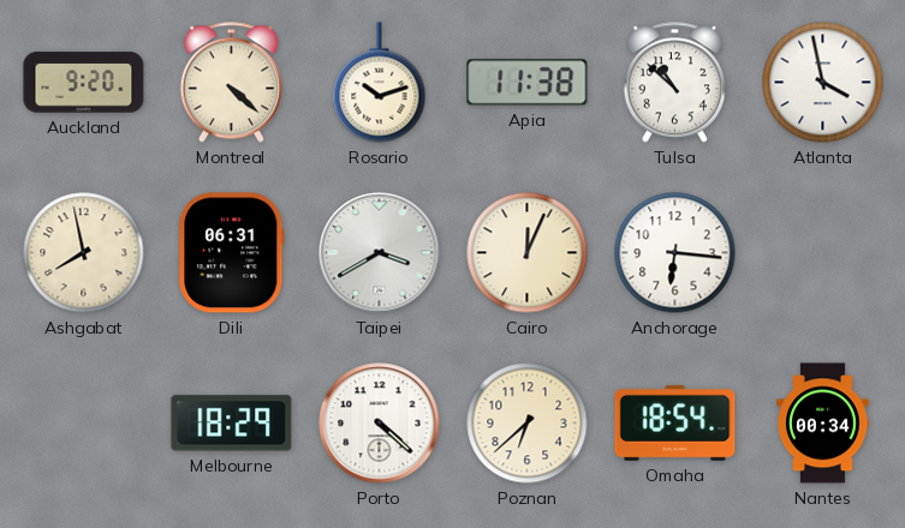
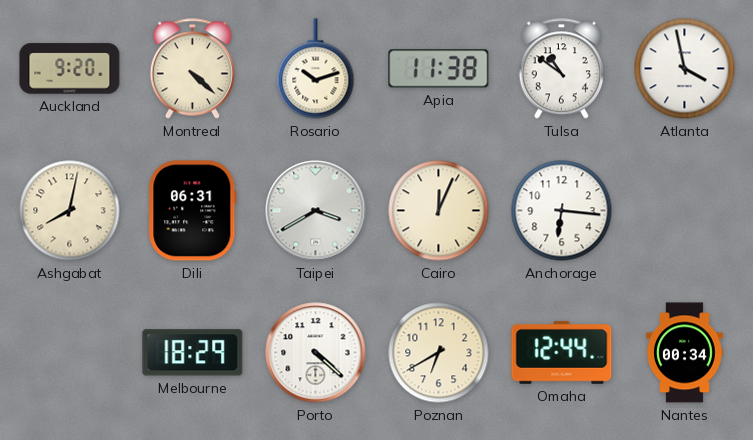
Tulsa: 10:52 -> 10:51 (561, 69)
Ashgabat: 7:58 -> 8:02 (70, 211)
Poznan: 6:38 -> 6:40 (439, 353)
Omaha: 18:54 -> 12:44 (562, 352)
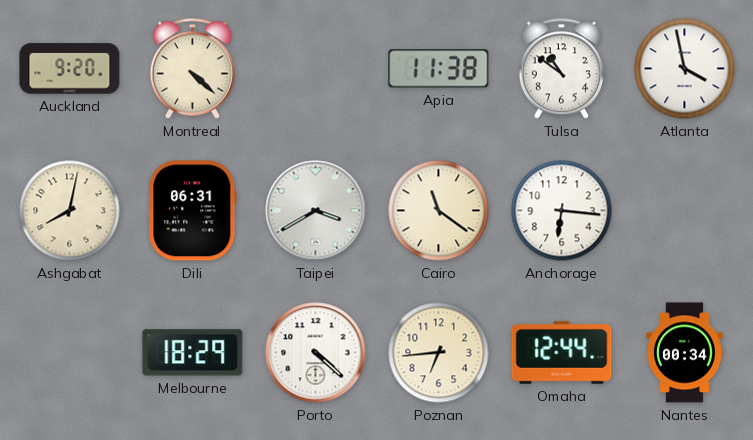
Rosario: 10:12 -> none (316, 69)
Cairo: 12:04 -> 11:21 (439, 211)
Poznan: 6:40 -> 6:44 (439, 353)
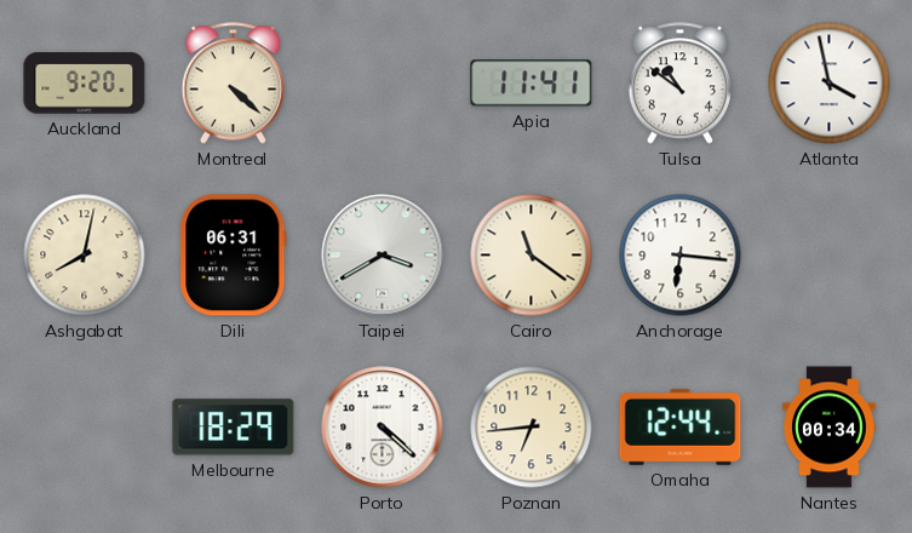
Apia: 11:38 -> 11:41 (532, 84)
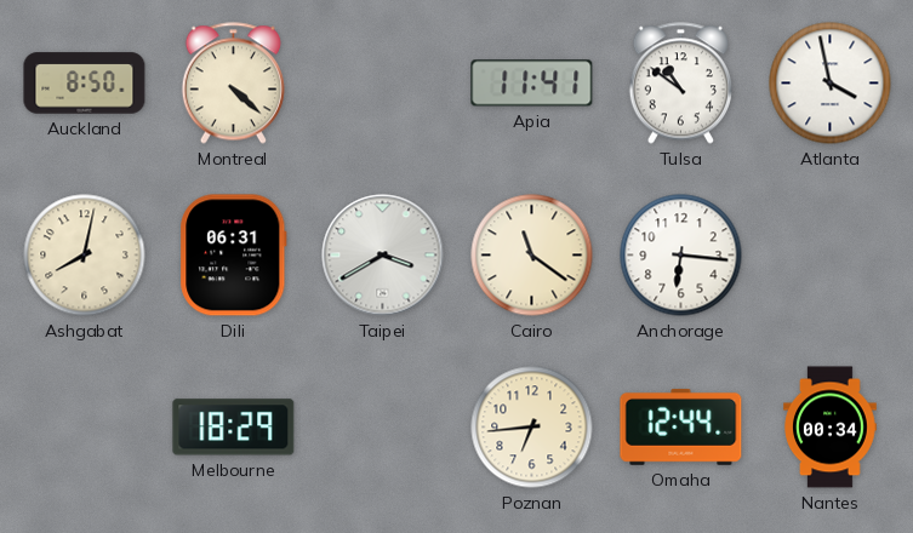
Auckland: 9:20 -> 8:50 (85, 84)
Porto: 4:22 -> none (383, 428)
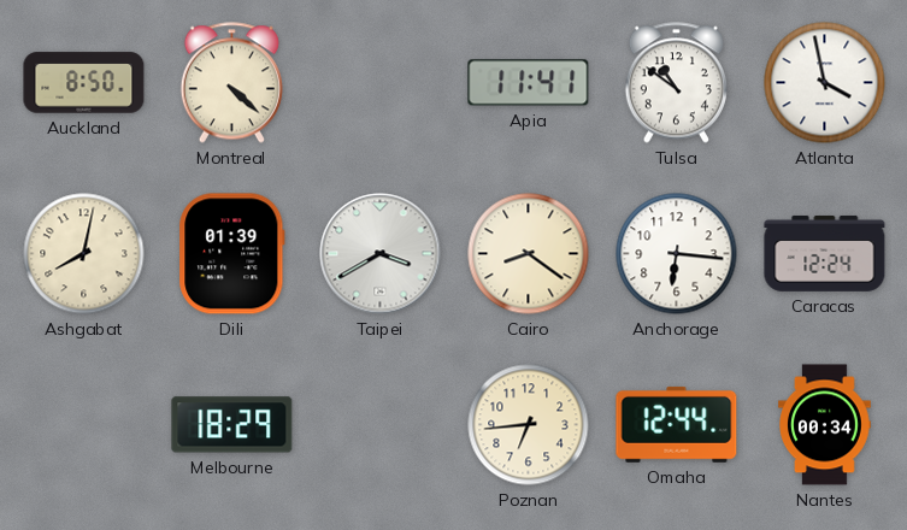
Dili: 06:31 -> 01:39 (232, 254)
Cairo: 11:21 -> 8:21 (529, 254)
Caracas: none -> 12:24 (825, 253)
